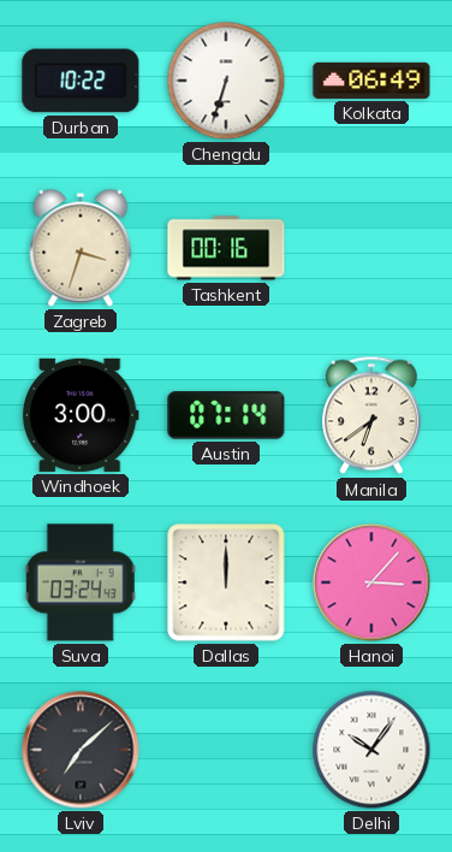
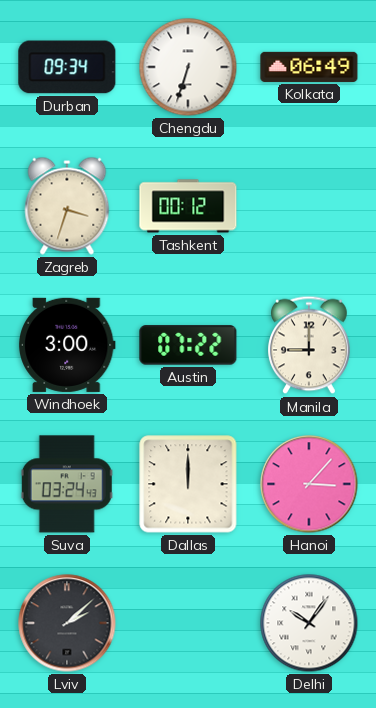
Durban: 10:22 -> 09:34 (67, 67)
Tashkent: 00:16 -> 00:12 (188, 206)
Austin: 07:14 -> 07:22 (188, 345)
Manila: 6:39 -> 9:00 (310, 345)
Lviv: 7:08 -> 2:08 (67, 623)
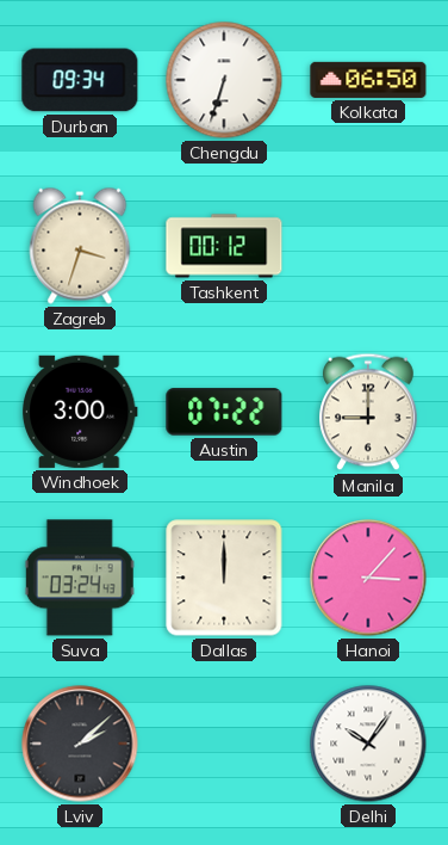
Kolkata: 06:49 -> 06:50 (368, 80)
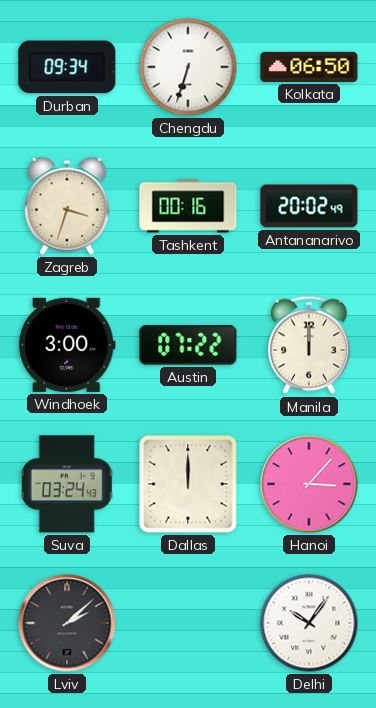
Tashkent: 00:12 -> 00:16 (188, 206)
Antananarivo: none -> 20:02 (309, 206)
Manila: 9:00 -> 12:00 (310, 345)
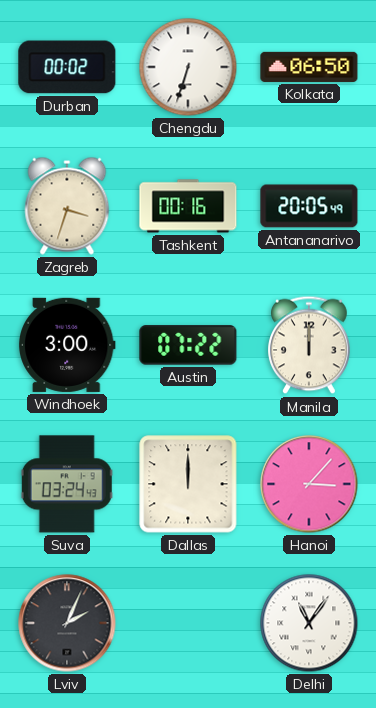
Durban: 09:34 -> 00:02 (67, 67)
Antananarivo: 20:02 -> 20:05 (309, 206)
Lviv: 2:08 -> 2:04 (67, 623)
Delhi: 10:06 -> 11:06 (309, 623)
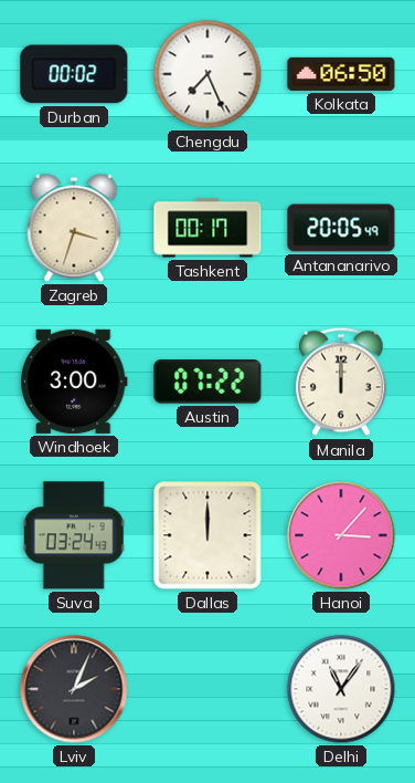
Chengdu: 6:33 -> 7:26 (208, 74)
Tashkent: 00:16 -> 00:17 (208, 228)
